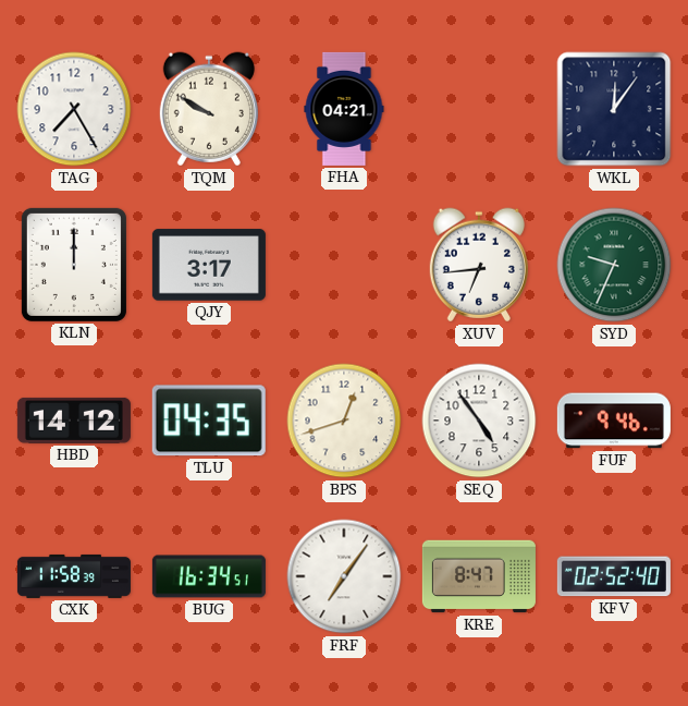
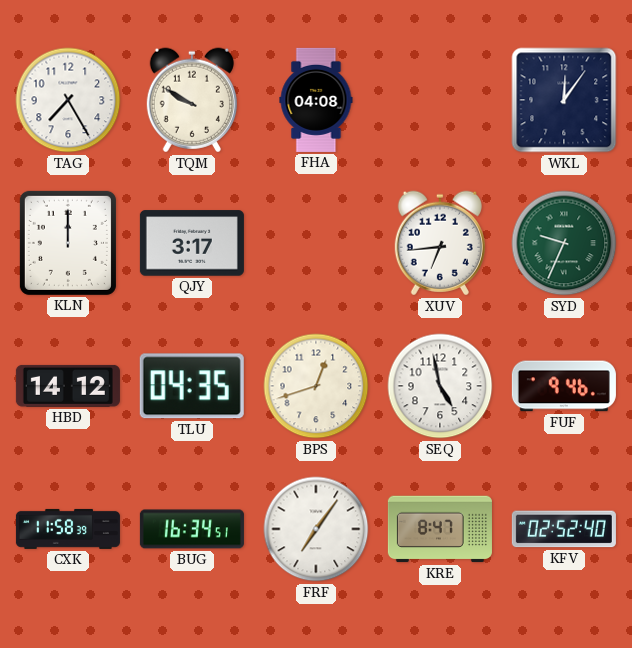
FHA: 04:21 -> 04:08 (316, 100)
SEQ: 4:54 -> 4:58 (440, 386)
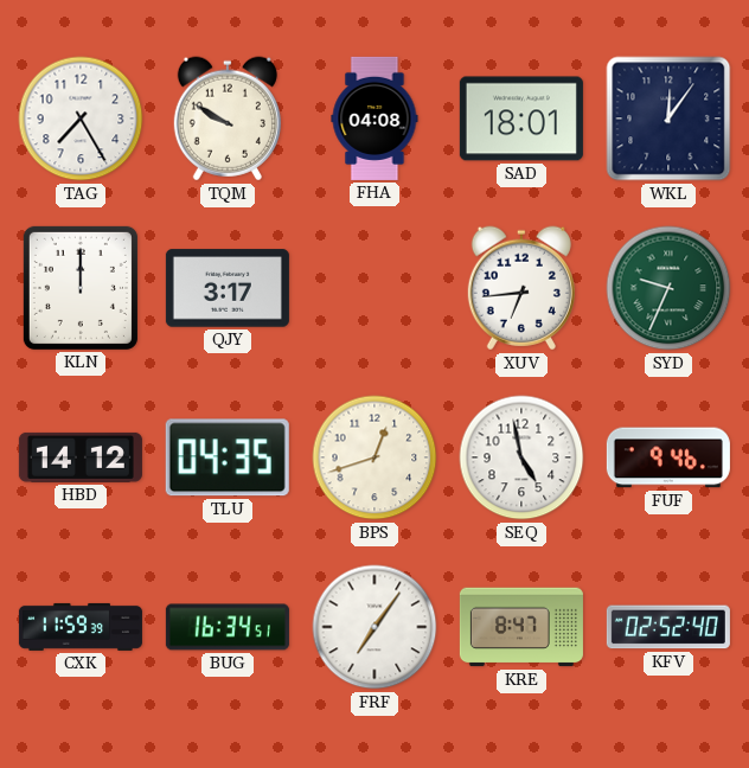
SAD: none -> 18:01 (521, 119)
CXK: 11:58 -> 11:59 (81, 627)
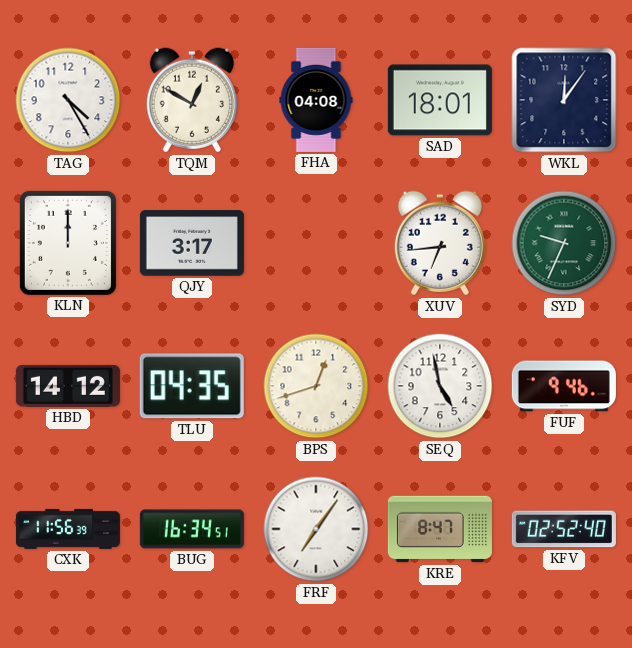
TAG: 7:25 -> 4:25 (68, 100)
TQM: 9:50 -> 12:50 (192, 100)
CXK: 11:59 -> 11:56 (68, 529)
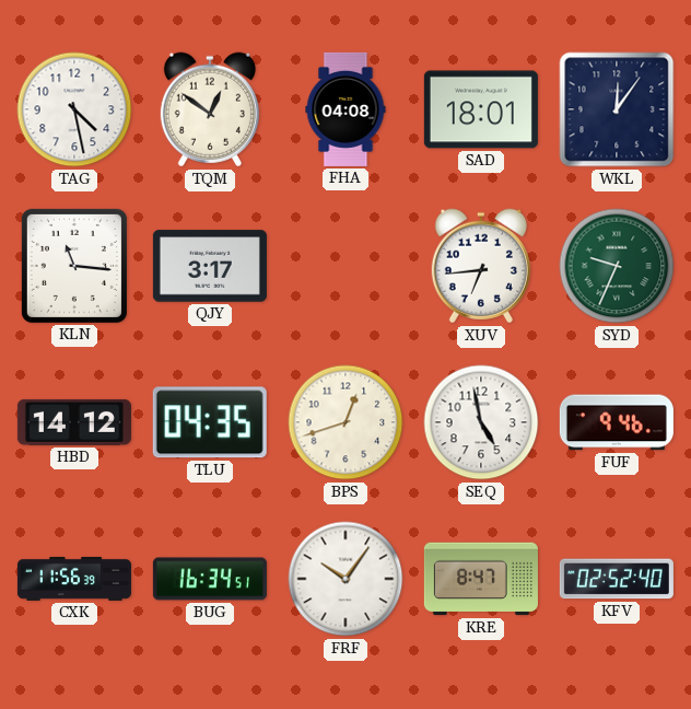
TAG: 4:25 -> 4:28 (74, 109)
TQM: 12:50 -> 12:51 (210, 109)
KLN: 12:00 -> 11:16 (74, 266)
FRF: 7:06 -> 10:06 (345, 579)
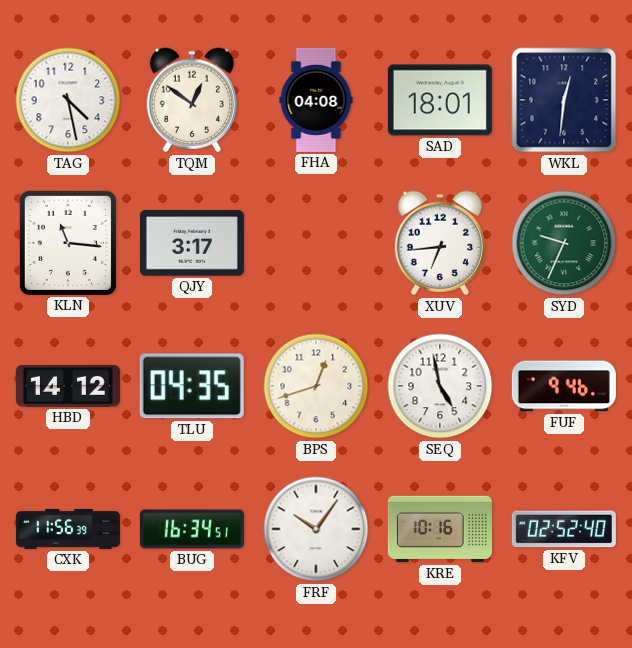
WKL: 12:06 -> 12:31 (564, 100)
KRE: 8:47 -> 10:16 (440, 529)
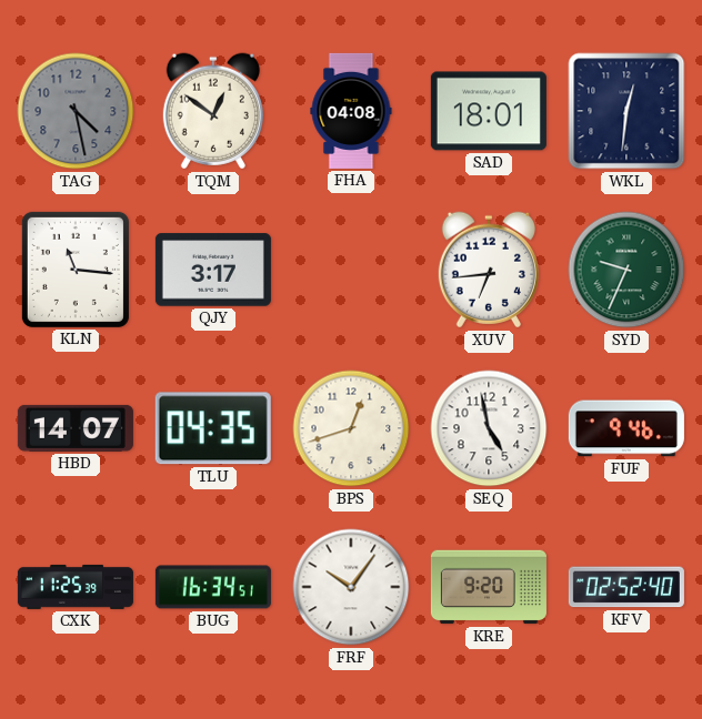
TAG dial: white -> grey (76, 111)
HBD: 14:12 -> 14:07 (76, 428)
CXK: 11:56 -> 11:25 (76, 587)
KRE: 10:16 -> 9:20 (489, 587)
